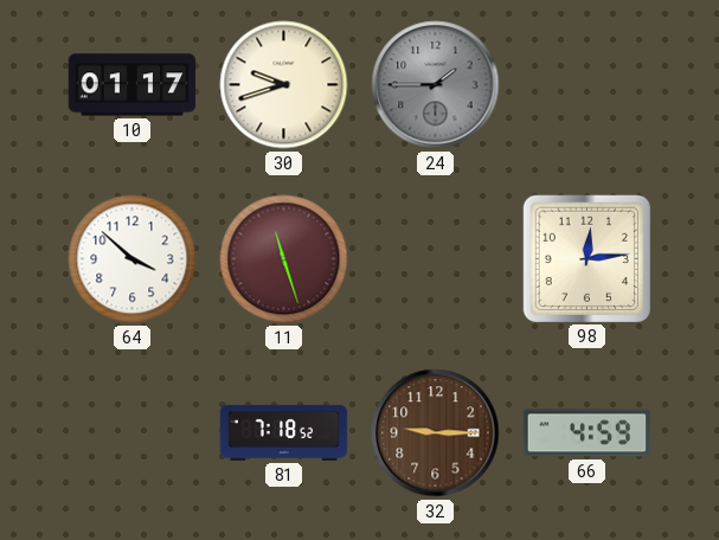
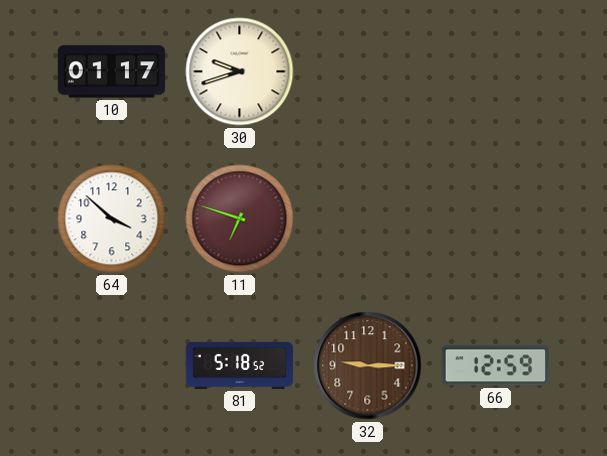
24: 1:45 -> none (436, 85)
11: 11:27 -> 6:48 (240, 219)
98: 12:14 -> none (586, 258)
81: 7:18 -> 5:18 (240, 365)
66: 4:59 -> 12:59 (496, 366)
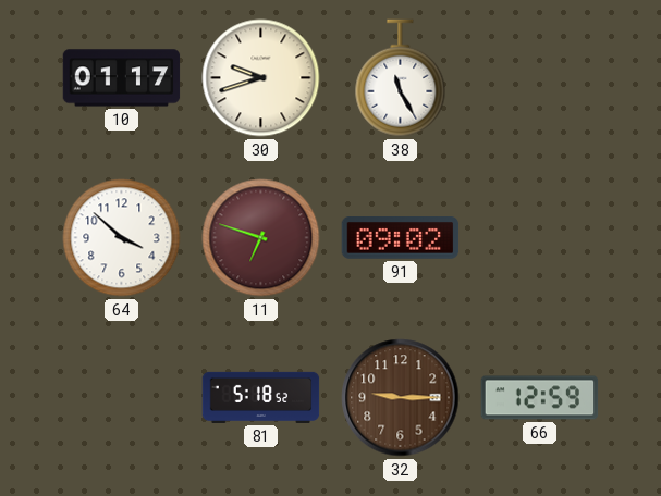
38: none -> 11:25 (401, 78)
91: none -> 09:02 (401, 238)
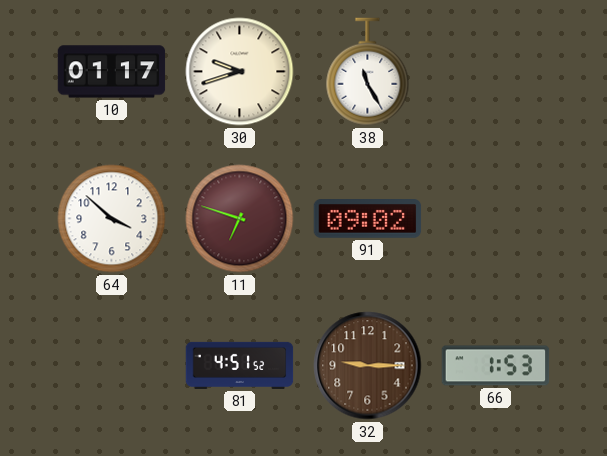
81: 5:18 -> 4:51 (240, 365)
66: 12:59 -> 1:53 (496, 366)
